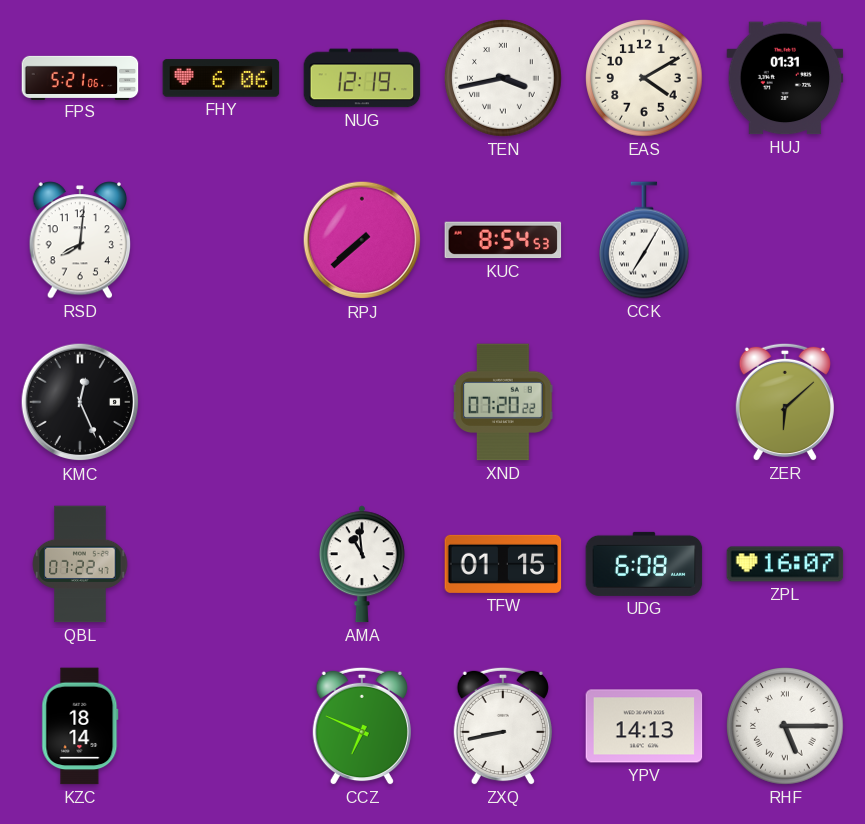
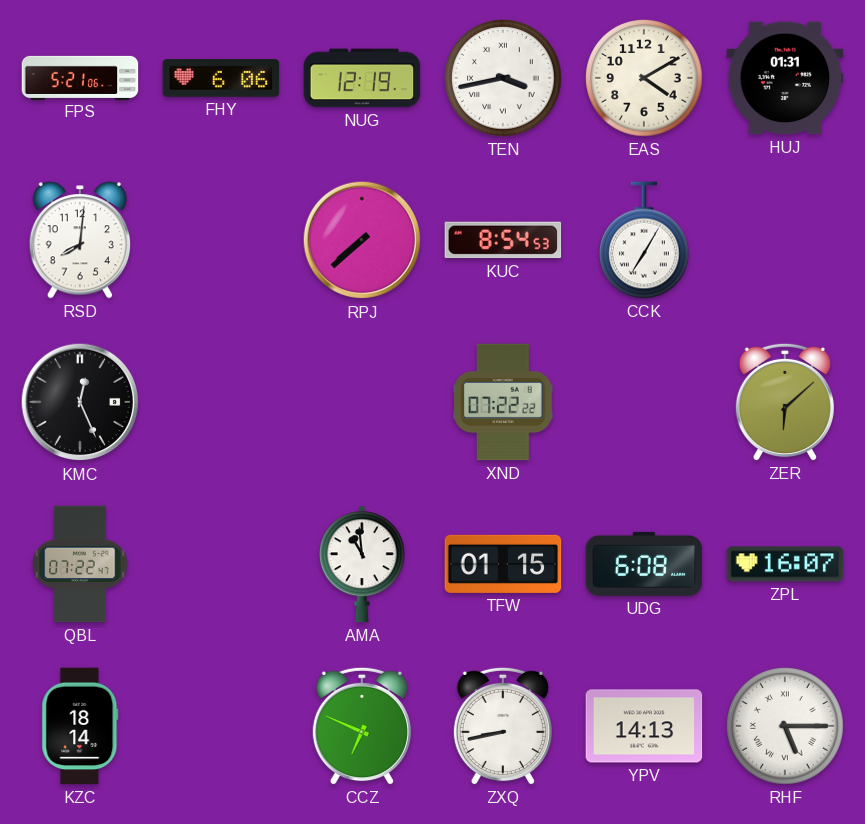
XND: 07:20 -> 07:22 (503, 402)
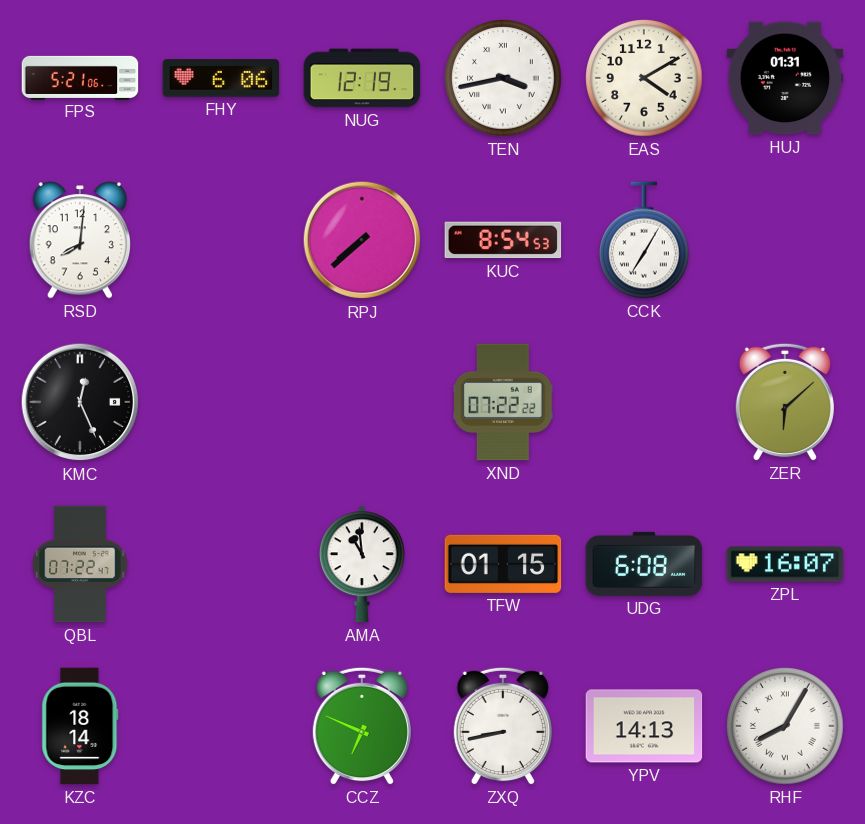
RHF: 5:15 -> 8:05 (785, 726)
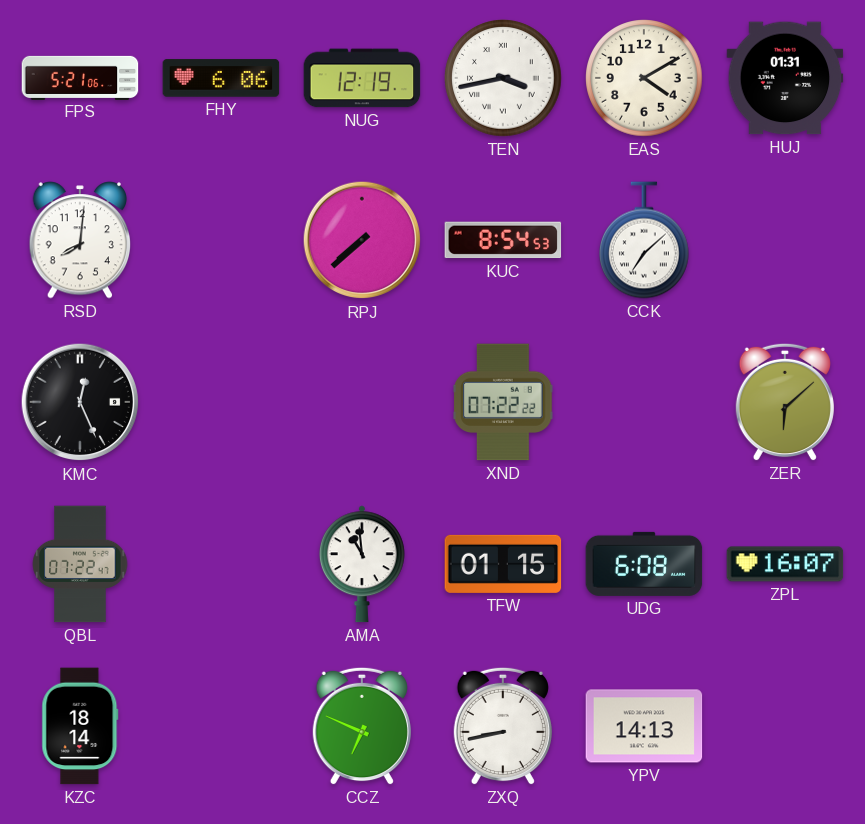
CCK: 7:05 -> 7:08 (645, 240)
RHF: 8:05 -> none (785, 726)
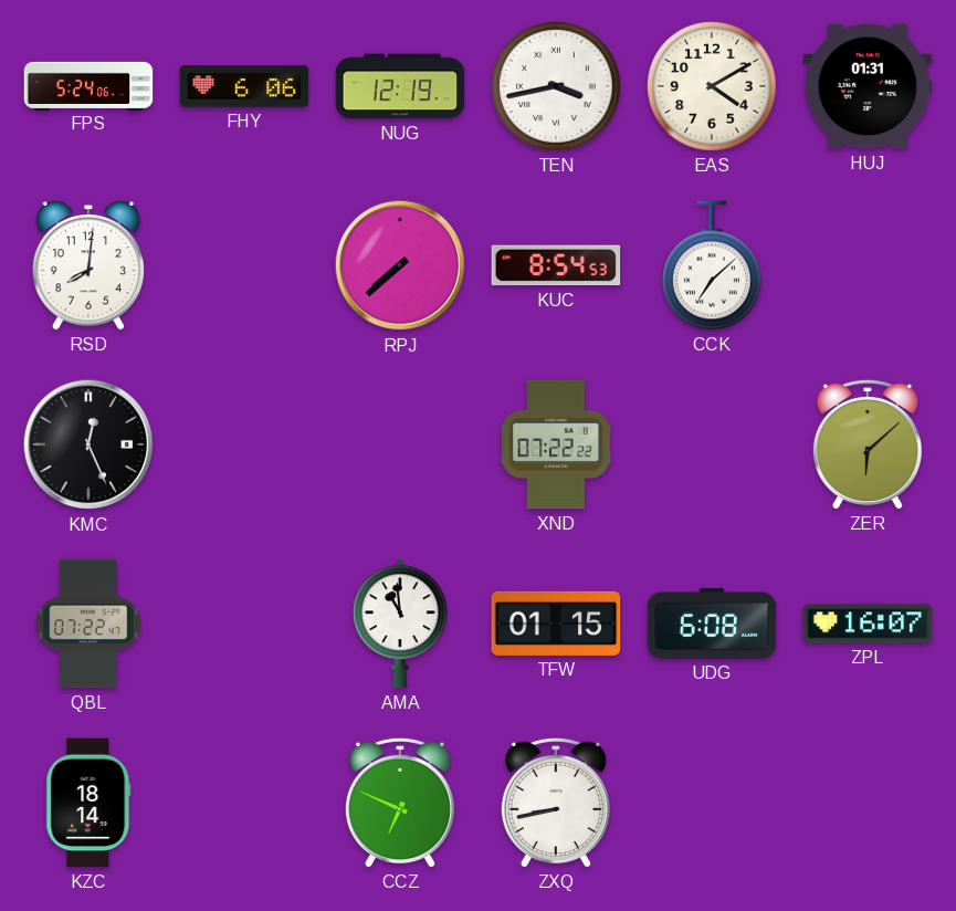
FPS: 5:21 -> 5:24 (88, 85)
YPV: 14:13 -> none (644, 726)
